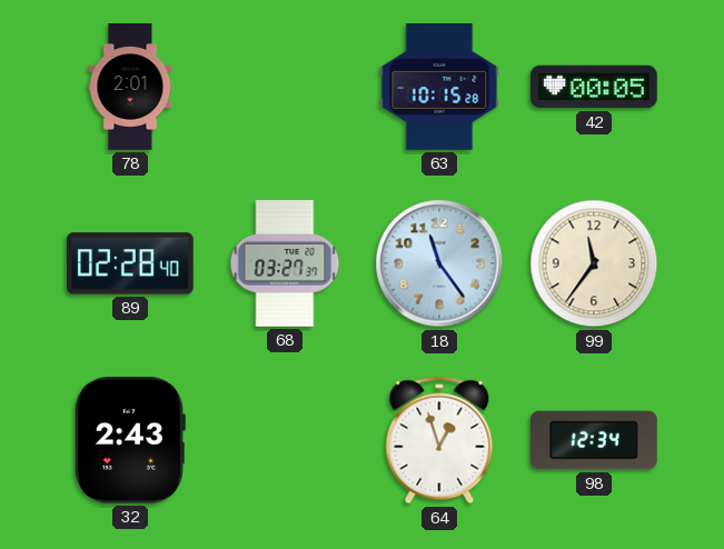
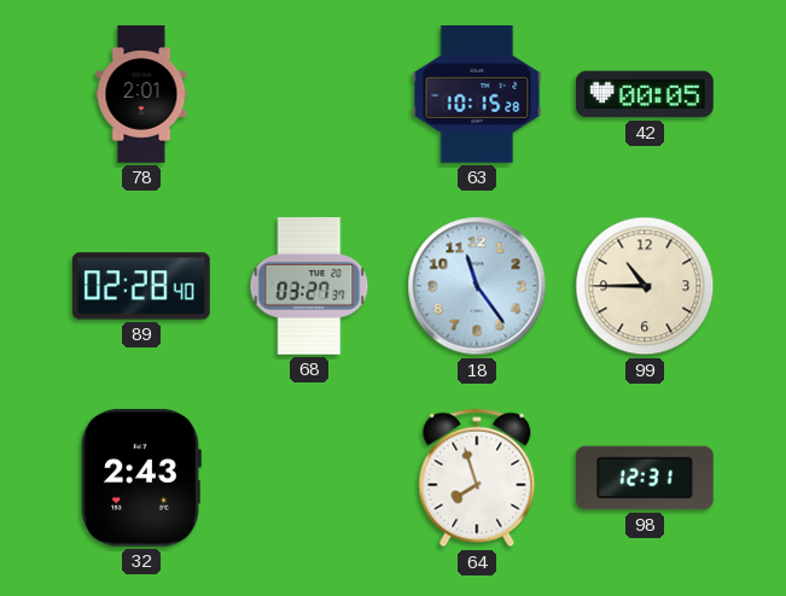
99: 11:36 -> 10:45 (645, 286)
64: 12:57 -> 7:57 (477, 478)
98: 12:34 -> 12:31 (646, 478)
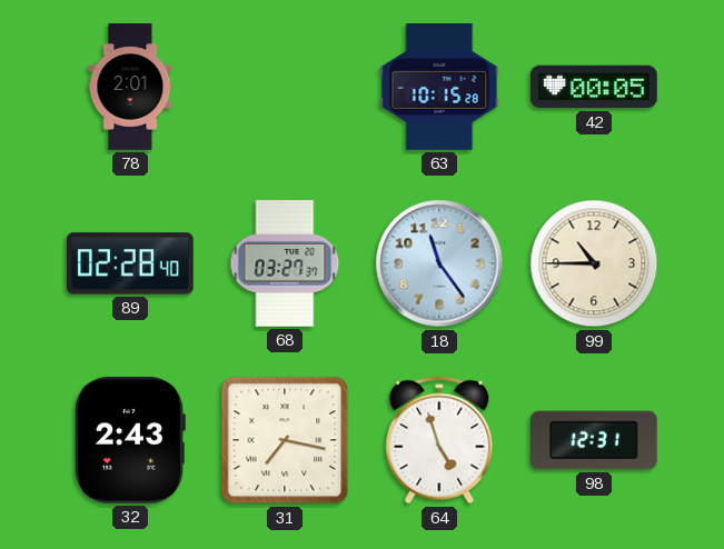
31: none -> 7:17 (285, 440)
64: 7:57 -> 4:57 (439, 440)
